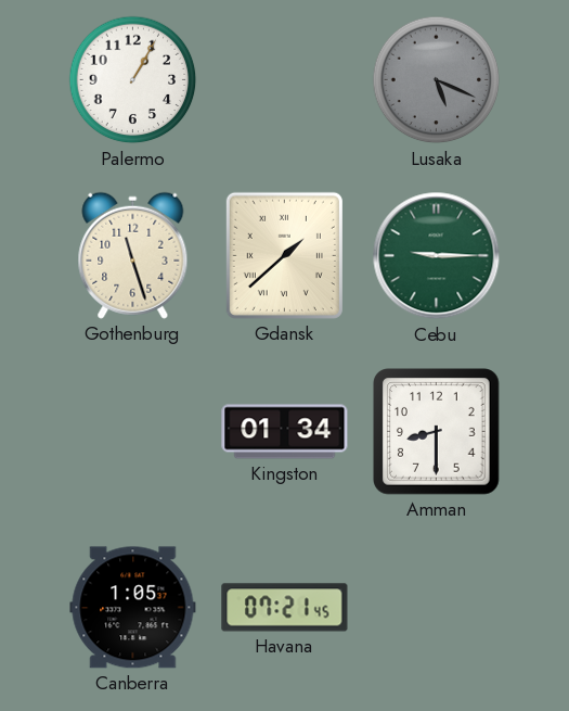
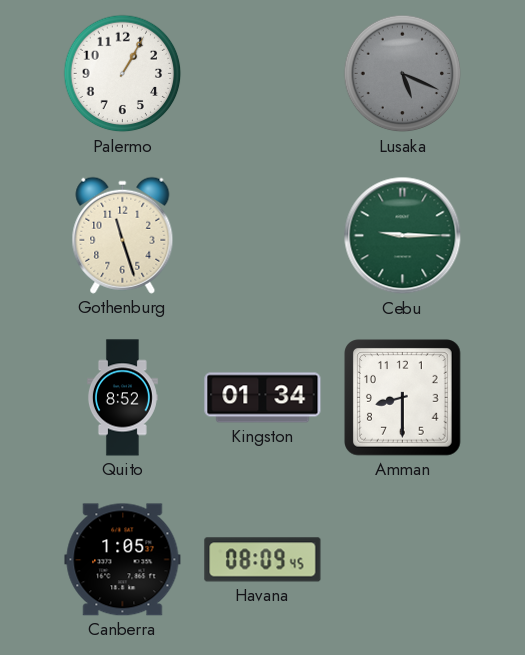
Gdansk: 1:38 -> none (284, 255)
Quito: none -> 8:52 (122, 398)
Havana: 07:21 -> 08:09 (263, 560)
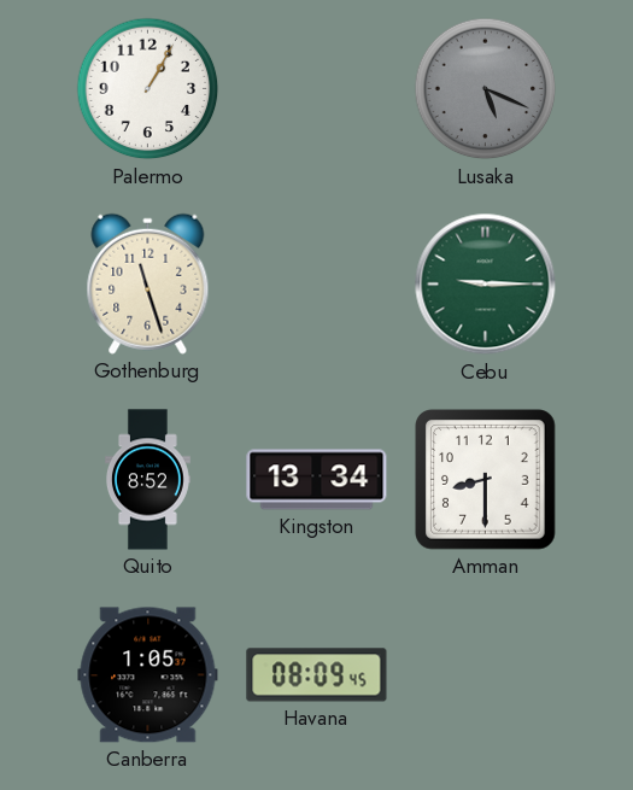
Kingston: 01:34 -> 13:34 (317, 480)
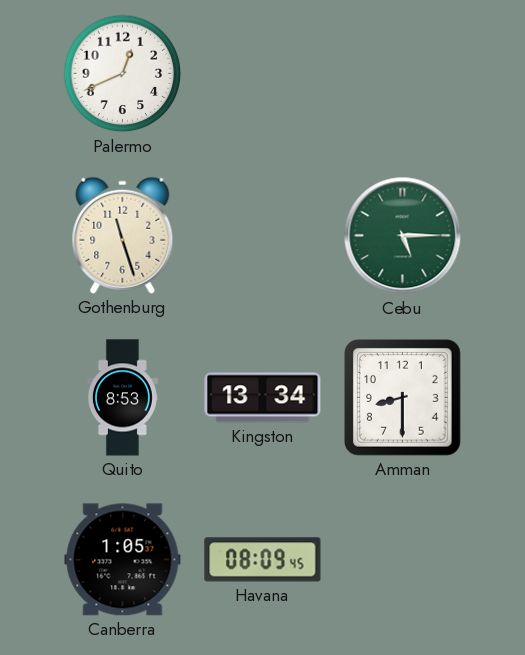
Palermo: 1:05 -> 12:41 (123, 74)
Lusaka: 5:19 -> none (486, 89)
Cebu: 9:15 -> 5:15 (403, 236)
Quito: 8:52 -> 8:53 (122, 398)
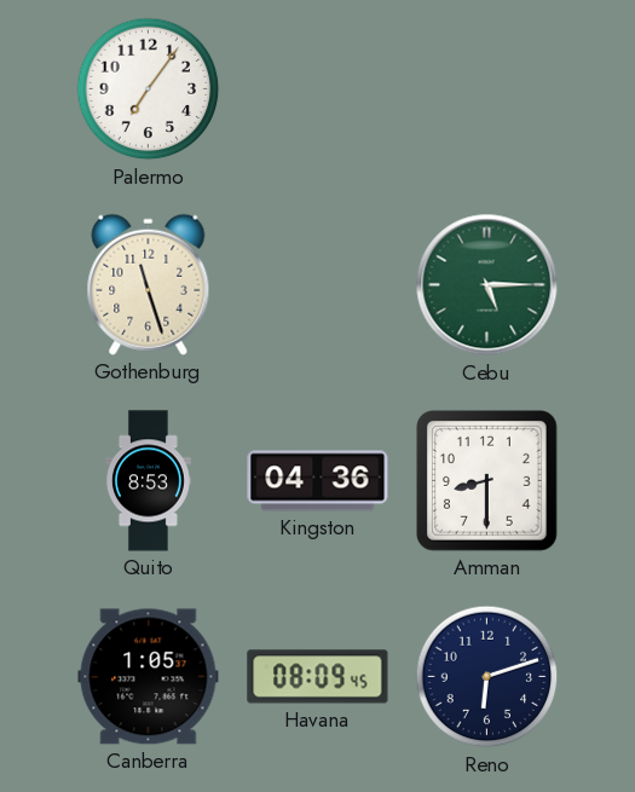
Palermo: 12:41 -> 7:06 (149, 89)
Kingston: 13:34 -> 04:36 (318, 481)
Reno: none -> 6:12 (487, 677)
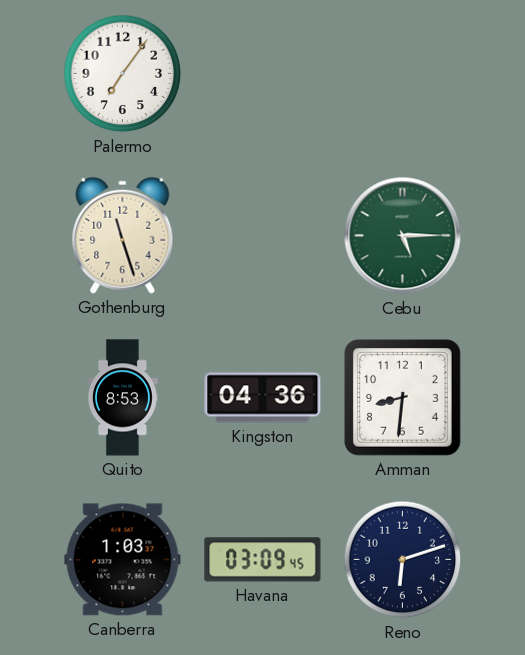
Amman: 8:30 -> 8:31 (403, 398)
Canberra: 1:05 -> 1:03 (123, 560)
Havana: 08:09 -> 03:09 (263, 560)
